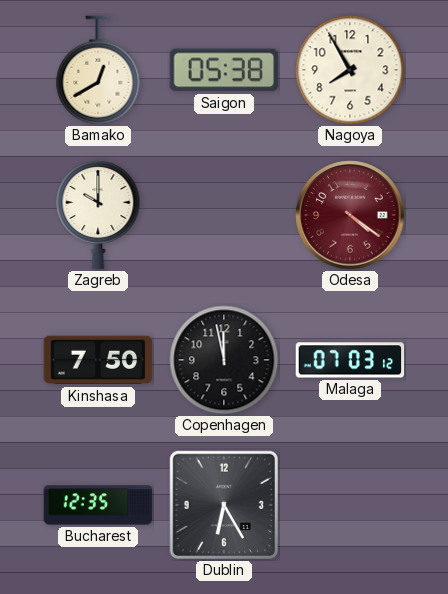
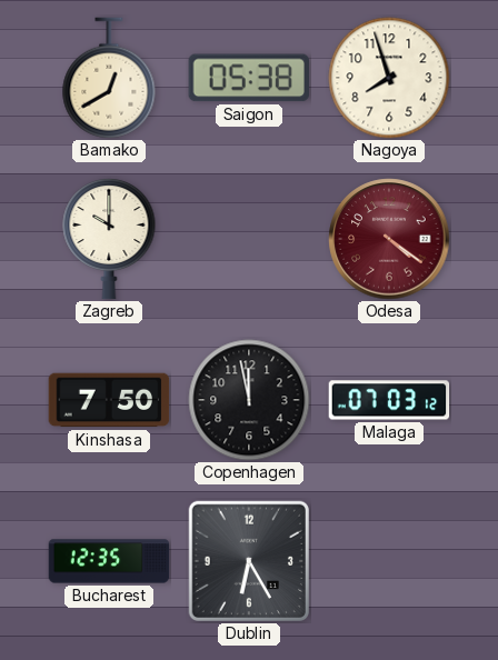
Nagoya: 7:55 -> 7:57 (389, 78)
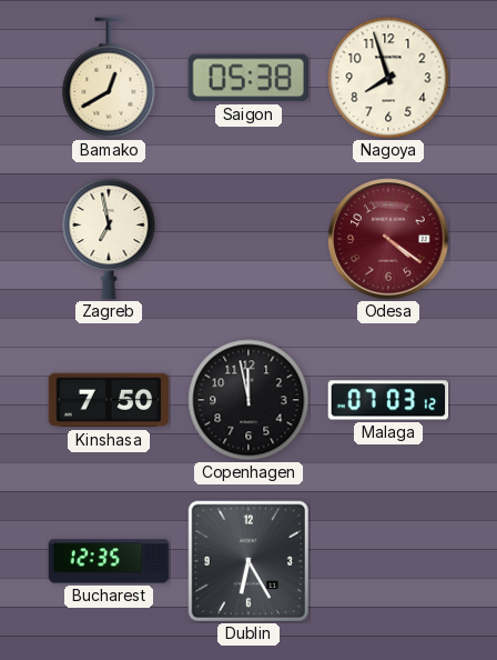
Zagreb: 10:00 -> 6:58 (109, 239)
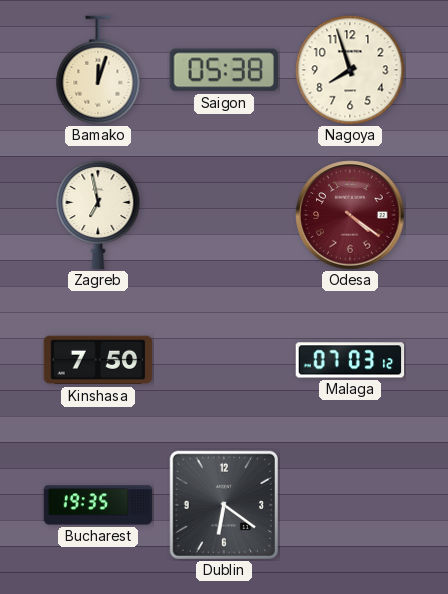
Bamako: 12:40 -> 12:03 (98, 70)
Copenhagen: 11:58 -> none (248, 400)
Bucharest: 12:35 -> 19:35 (98, 505)
Dublin: 6:25 -> 6:21 (223, 504)
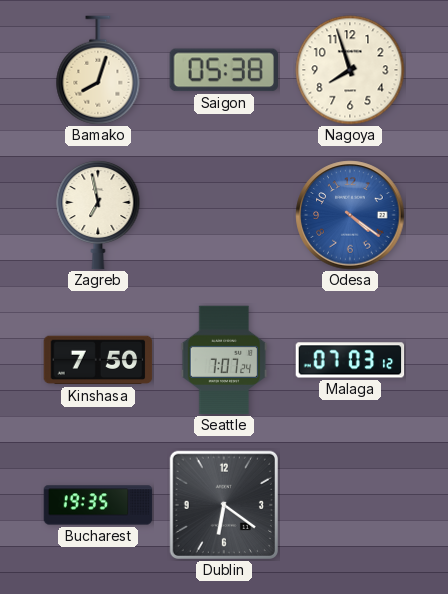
Bamako: 12:03 -> 8:03 (98, 70)
Odesa dial: burgundy -> blue (350, 215)
Seattle: none -> 7:07 (224, 360)
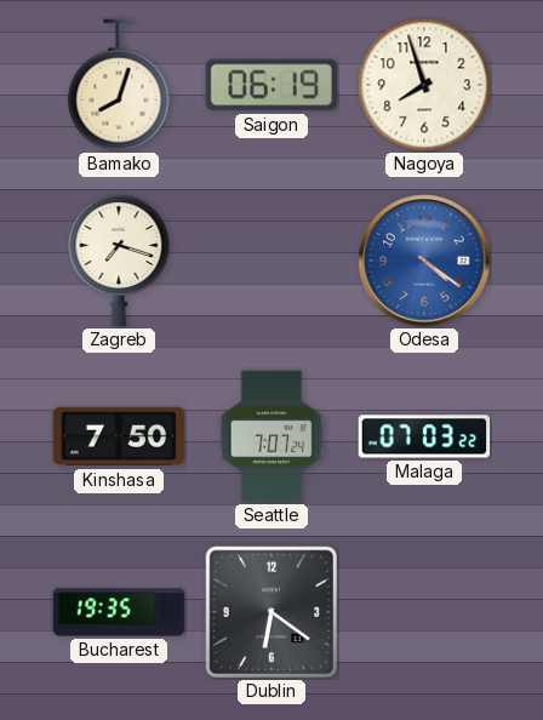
Saigon: 05:38 -> 06:19 (270, 85)
Zagreb: 6:58 -> 7:18 (119, 261)
Malaga: 07:03:12 -> 07:03:22 (424, 436)
